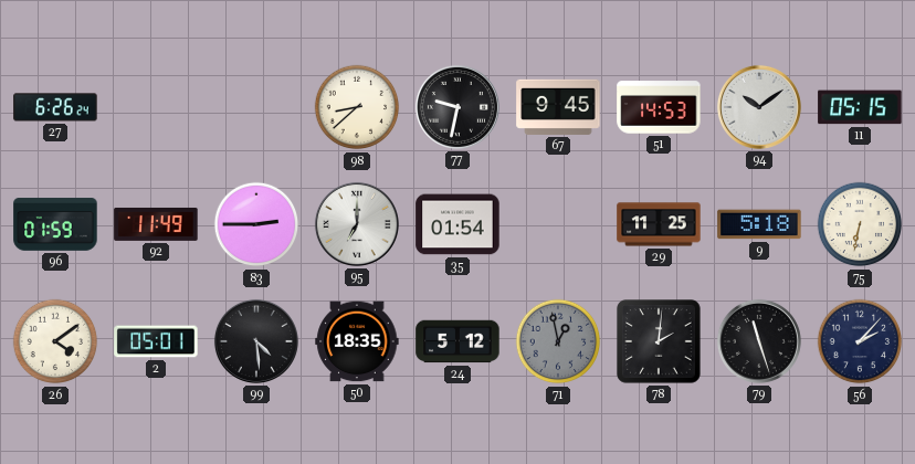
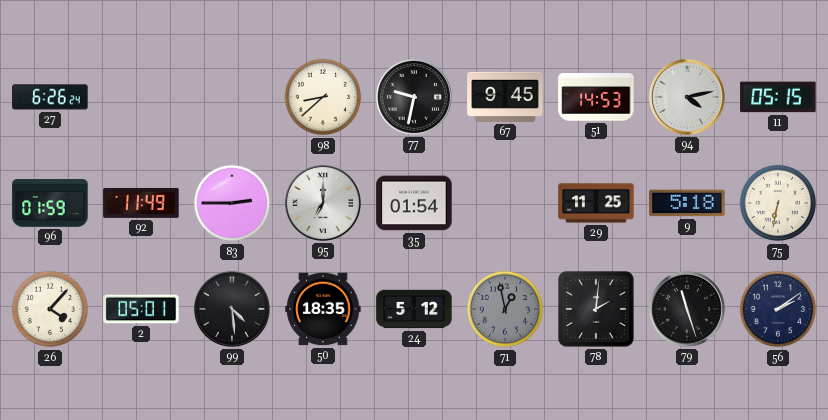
94: 10:09 -> 4:13 (687, 97)
26: 4:09 -> 4:07 (50, 309)
56: 2:07 -> 2:09 (778, 309)
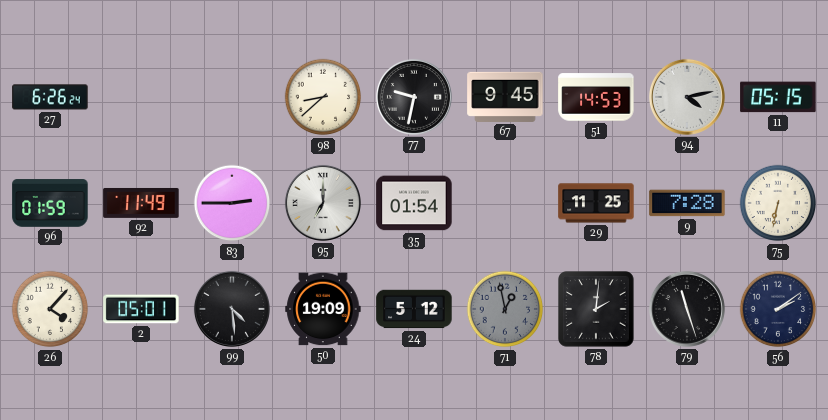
9: 5:18 -> 7:28 (687, 203)
50: 18:35 -> 19:09 (323, 309)
